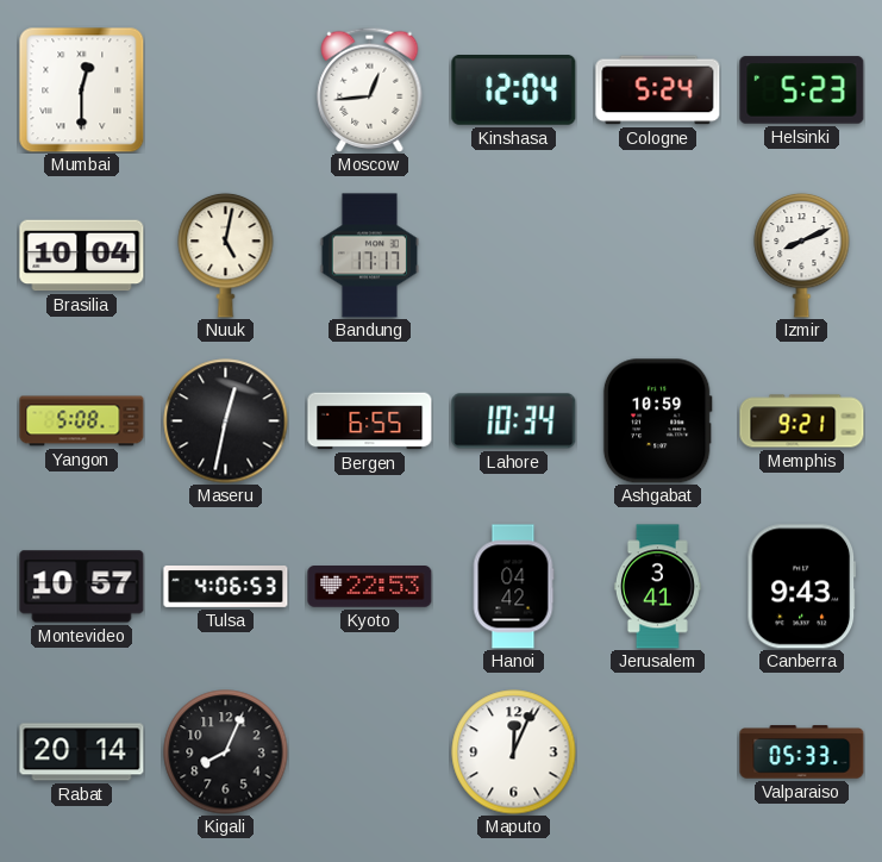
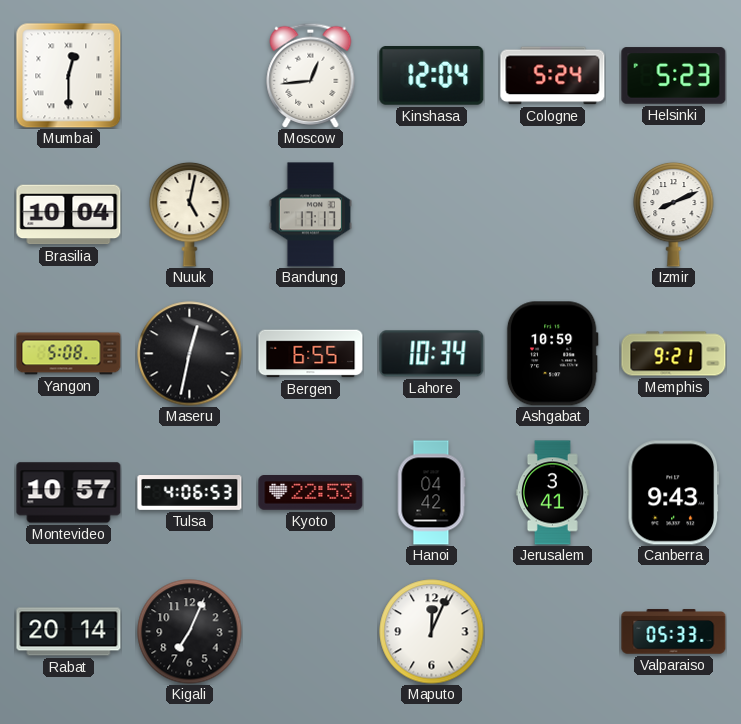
Kigali: 8:04 -> 7:04 (190, 632)
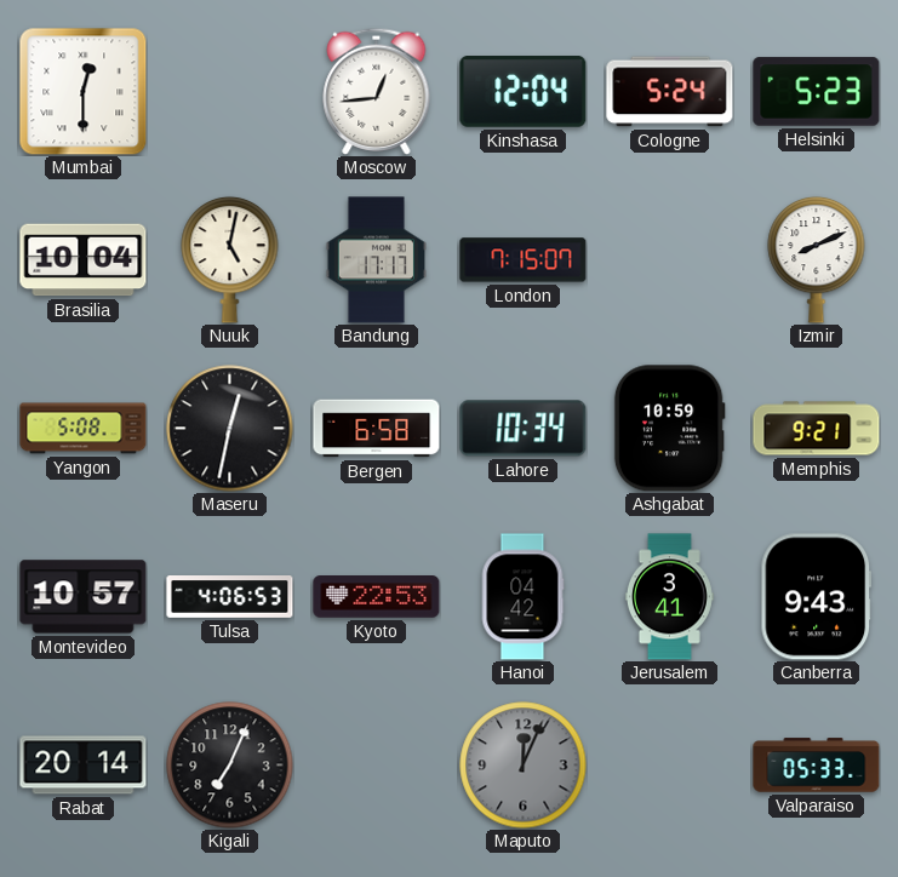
London: none -> 7:15 (524, 260)
Bergen: 6:55 -> 6:58 (377, 429)
Maputo dial: white -> grey (524, 766)
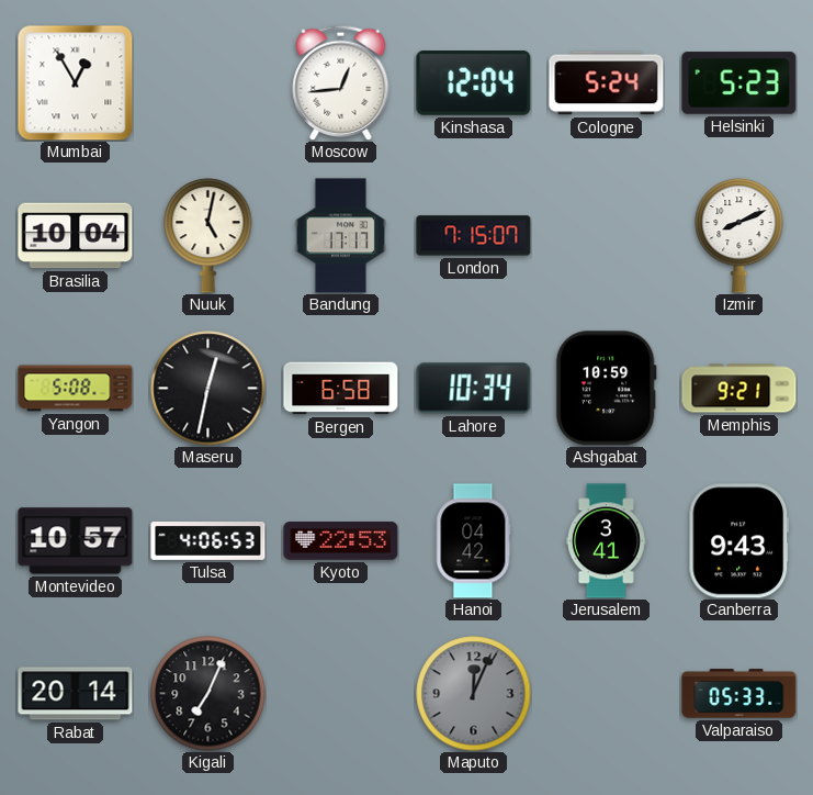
Mumbai: 12:30 -> 12:55 (75, 82)
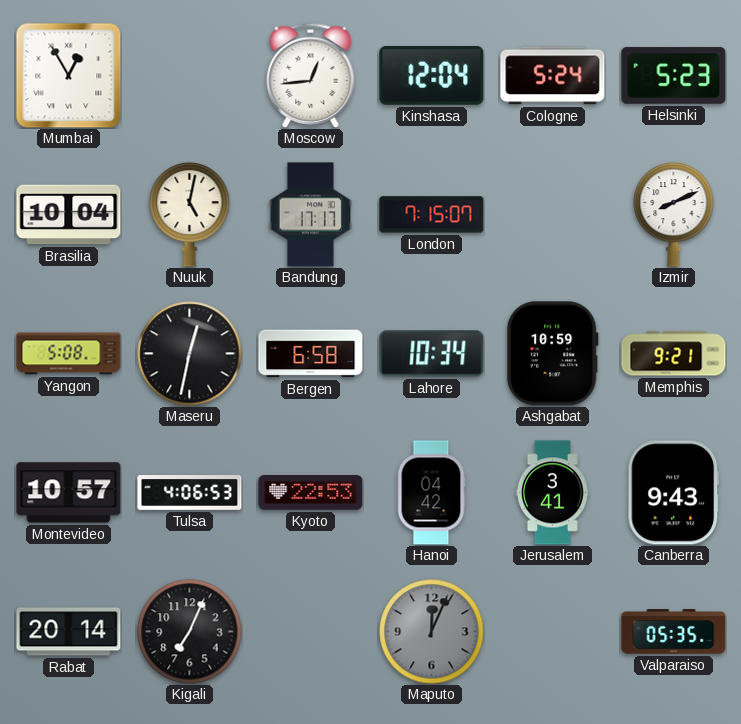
Valparaiso: 05:33 -> 05:35 (674, 632)
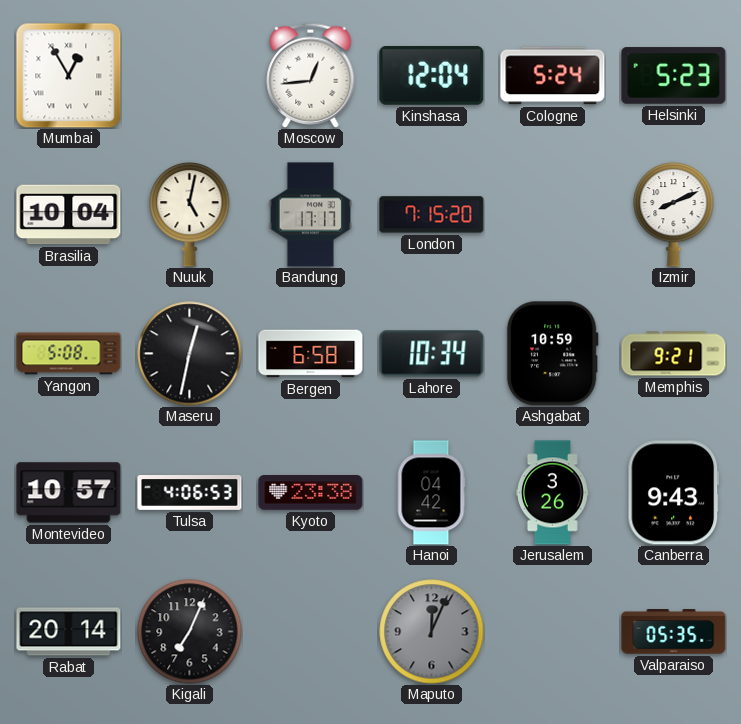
London: 7:15:07 -> 7:15:20 (432, 215)
Kyoto: 22:53 -> 23:38 (311, 493)
Jerusalem: 3:41 -> 3:26 (552, 493)
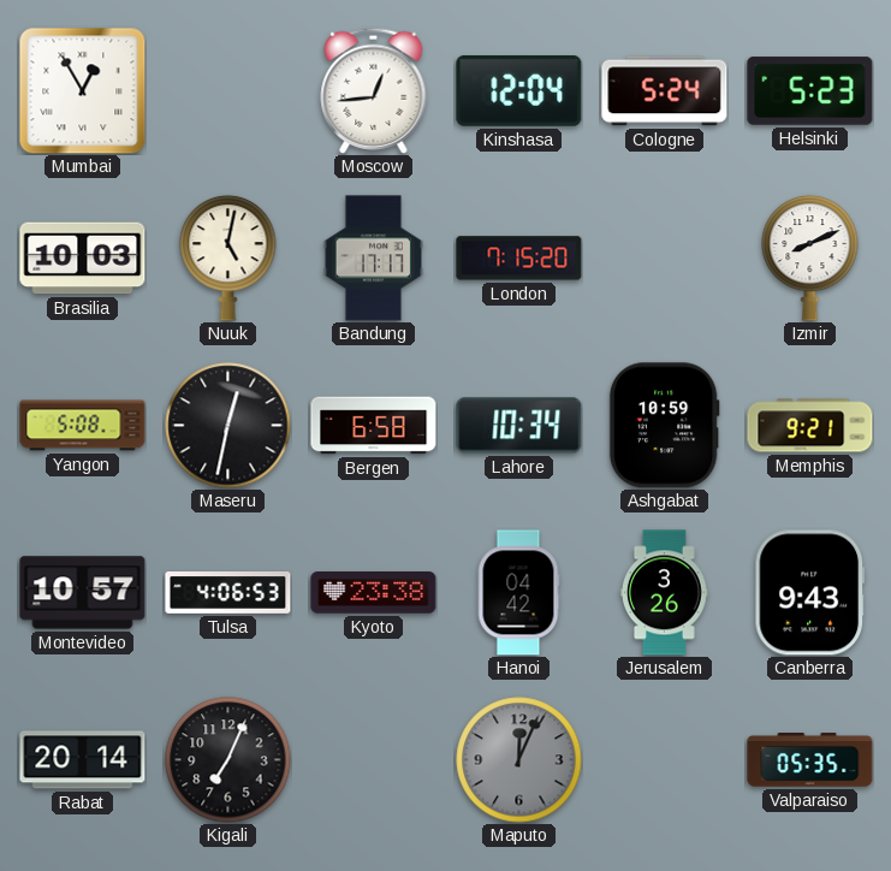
Brasilia: 10:04 -> 10:03 (83, 259)
